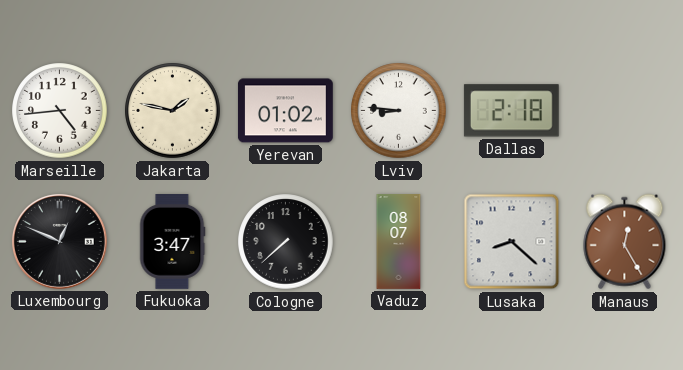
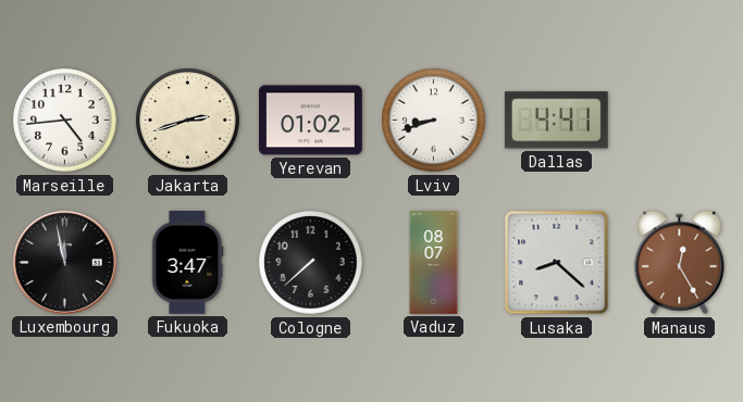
Jakarta: 1:47 -> 2:42 (188, 121)
Lviv: 8:46 -> 8:42 (434, 121)
Dallas: 2:18 -> 4:41 (556, 121)
Luxembourg: 12:49 -> 11:58 (64, 262)
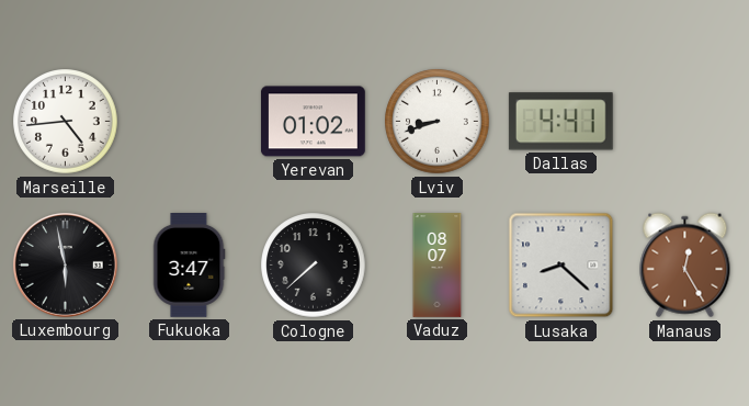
Jakarta: 2:42 -> none (188, 121)
Luxembourg: 11:58 -> 5:58 (65, 264)
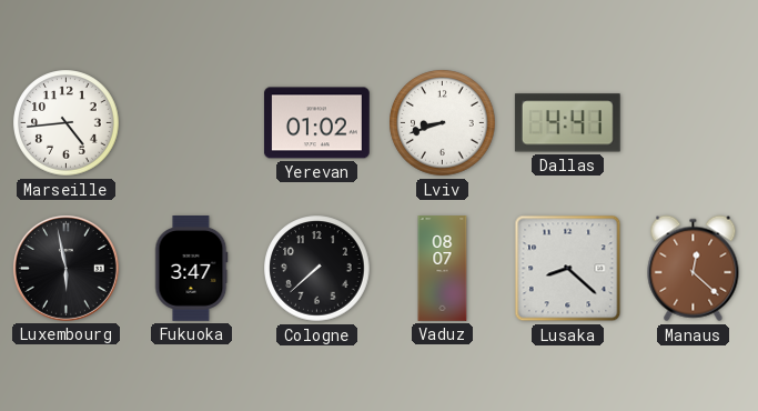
Manaus: 12:25 -> 12:22 (694, 269)
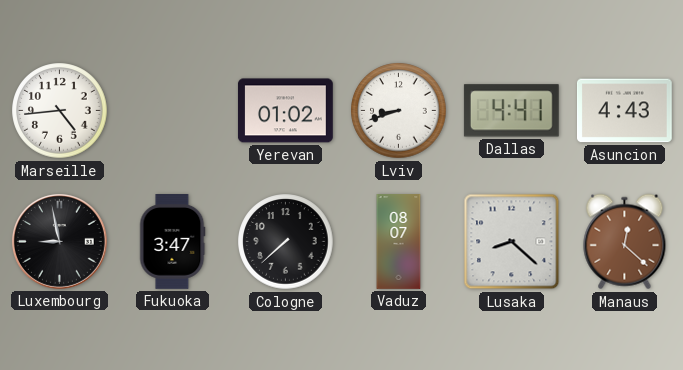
Asuncion: none -> 4:43 (625, 111)
Luxembourg: 5:58 -> 8:58 (59, 241)
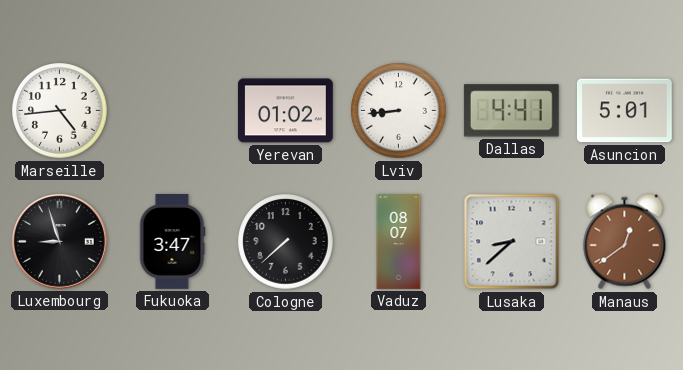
Lviv: 8:42 -> 8:44 (399, 111)
Asuncion: 4:43 -> 5:01 (625, 111)
Luxembourg: 8:58 -> 8:57 (59, 241)
Lusaka: 8:22 -> 8:38 (512, 242)
Manaus: 12:22 -> 12:39 (625, 242)
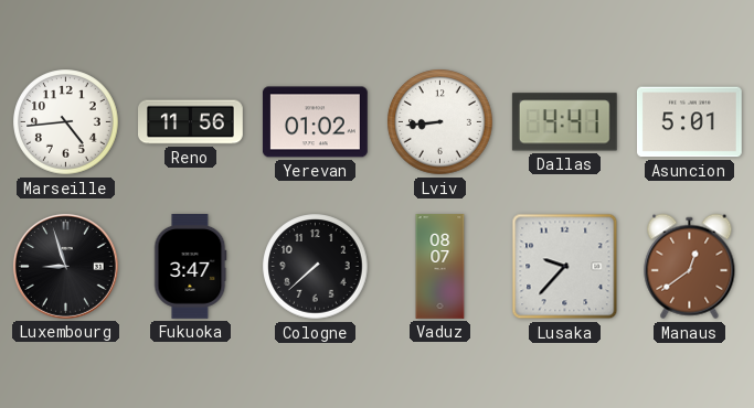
Reno: none -> 11:56 (191, 122)
Lusaka: 8:38 -> 9:37 (565, 267)
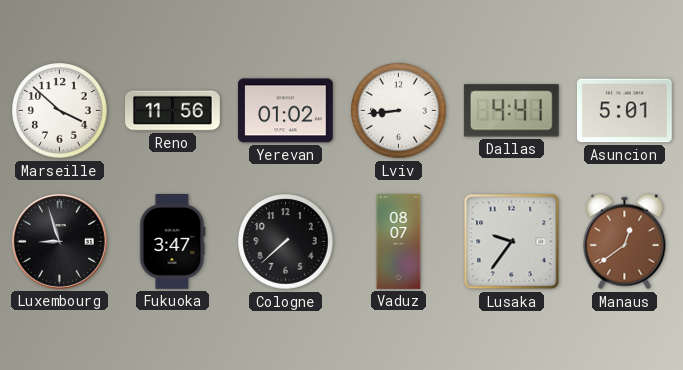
Marseille: 4:44 -> 3:52 (60, 111)
Lusaka: 9:37 -> 9:36 (512, 242)
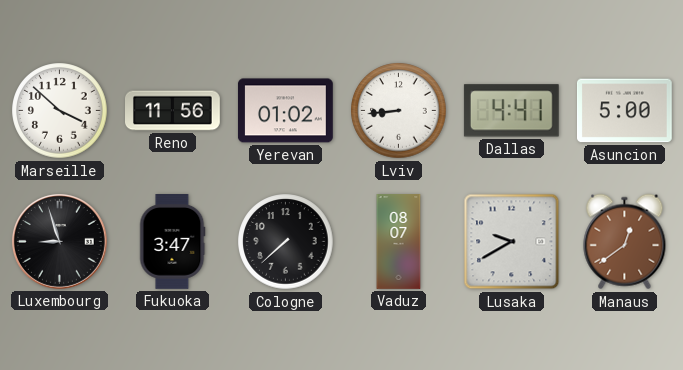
Asuncion: 5:01 -> 5:00 (625, 111)
Lusaka: 9:36 -> 9:40 (512, 242)
